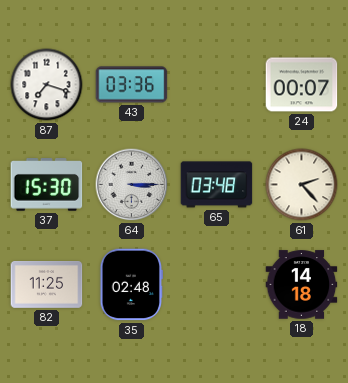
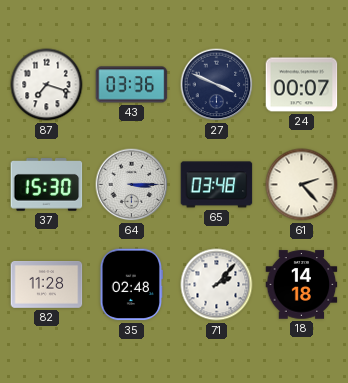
27: none -> 3:49 (217, 85)
82: 11:25 -> 11:28 (47, 285)
71: none -> 2:07 (217, 285)
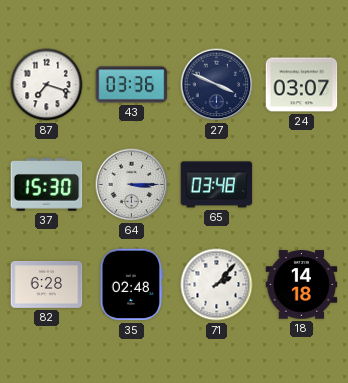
24: 00:07 -> 03:07 (302, 85)
61: 2:23 -> none (302, 185)
82: 11:28 -> 6:28 (47, 285)
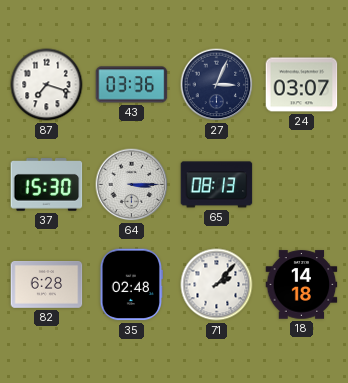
27: 3:49 -> 3:04 (217, 85)
65: 03:48 -> 08:13 (217, 185)
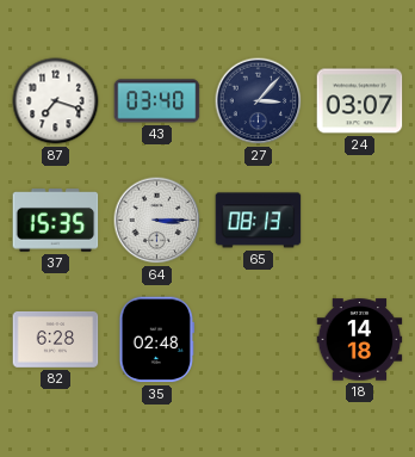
43: 03:36 -> 03:40 (157, 101)
27: 3:04 -> 3:07 (259, 101)
37: 15:30 -> 15:35 (56, 221)
71: 2:07 -> none (217, 285)
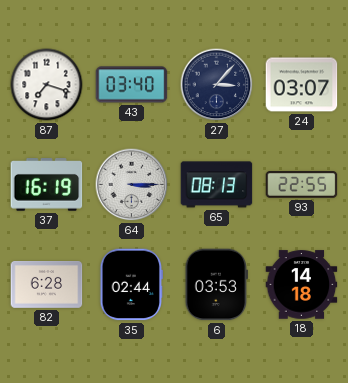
37: 15:35 -> 16:19 (47, 185)
93: none -> 22:55 (302, 185)
35: 02:48 -> 02:44 (131, 285)
6: none -> 03:53 (216, 285)
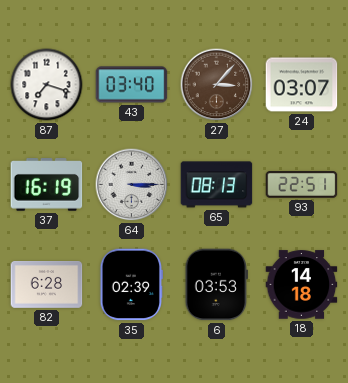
27 dial: navy -> brown (217, 85)
93: 22:55 -> 22:51 (302, 185)
35: 02:44 -> 02:39 (131, 285)
